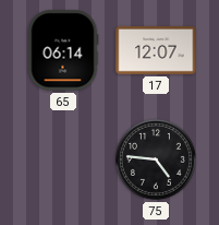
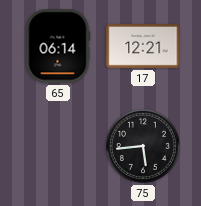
17: 12:07 -> 12:21 (143, 47)
75: 4:46 -> 5:44 (143, 146)
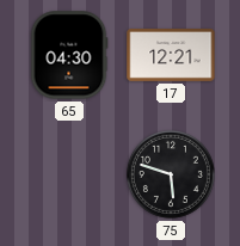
65: 06:14 -> 04:30 (69, 55)
75: 5:44 -> 5:48 (171, 174)
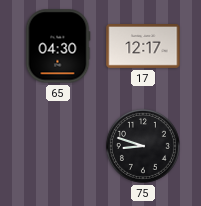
17: 12:21 -> 12:17 (143, 47)
75: 5:48 -> 8:48 (143, 146)
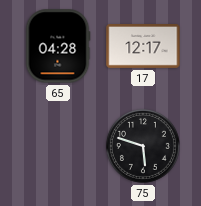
65: 04:30 -> 04:28 (58, 46)
75: 8:48 -> 5:48 (143, 146)
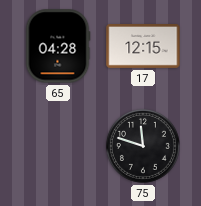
17: 12:17 -> 12:15 (143, 47)
75: 5:48 -> 11:48 (143, 146)
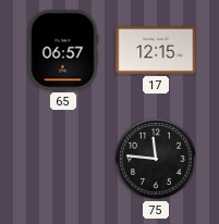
65: 04:28 -> 06:57 (63, 50)
75: 11:48 -> 11:46 (156, 159)
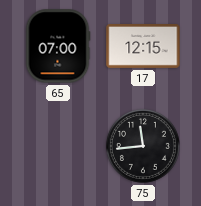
65: 06:57 -> 07:00 (58, 46)
75: 11:46 -> 11:44 (143, 146)
